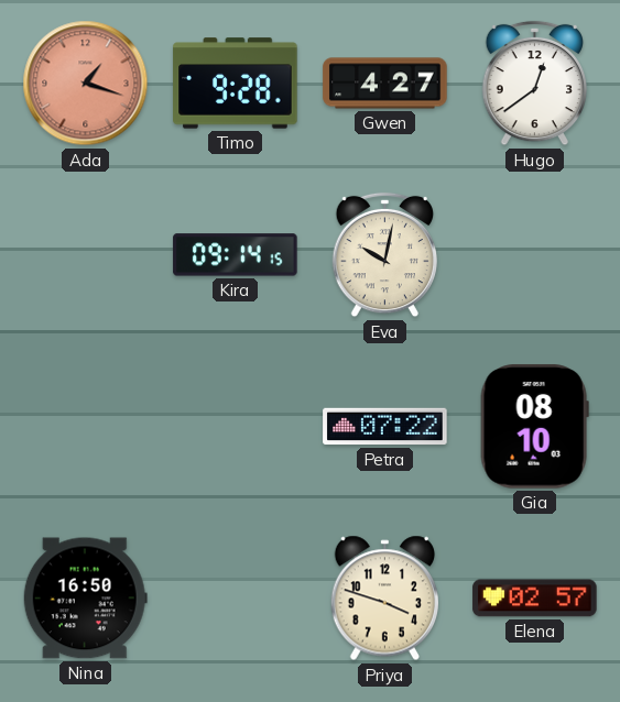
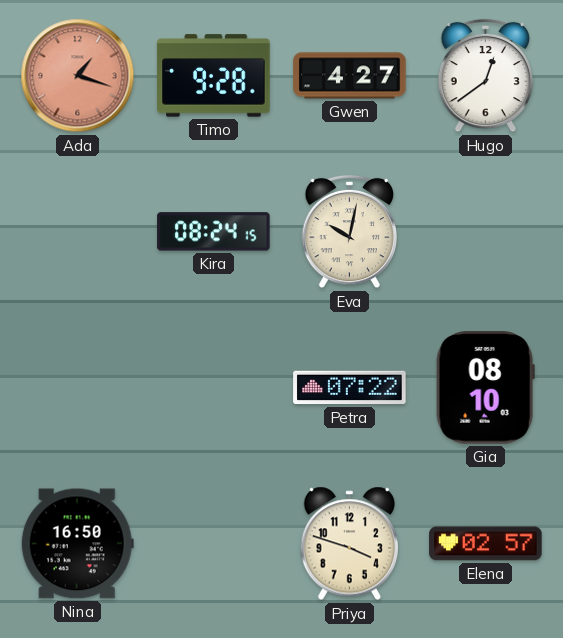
Kira: 09:14 -> 08:24 (214, 232)
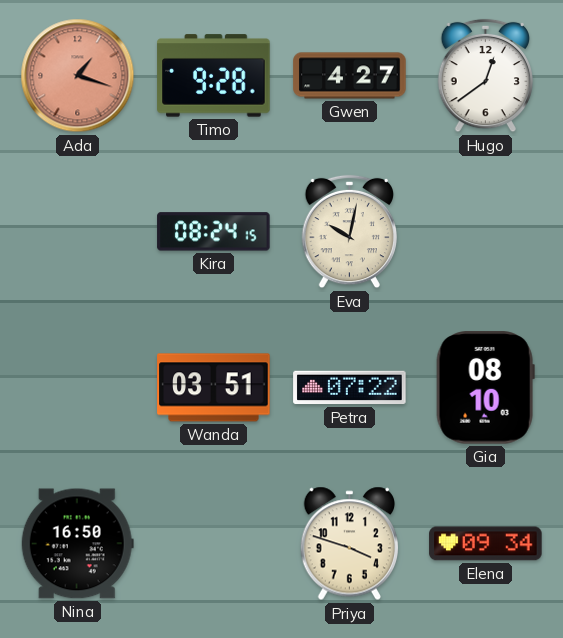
Wanda: none -> 03:51 (214, 388)
Elena: 02:57 -> 09:34 (486, 544)
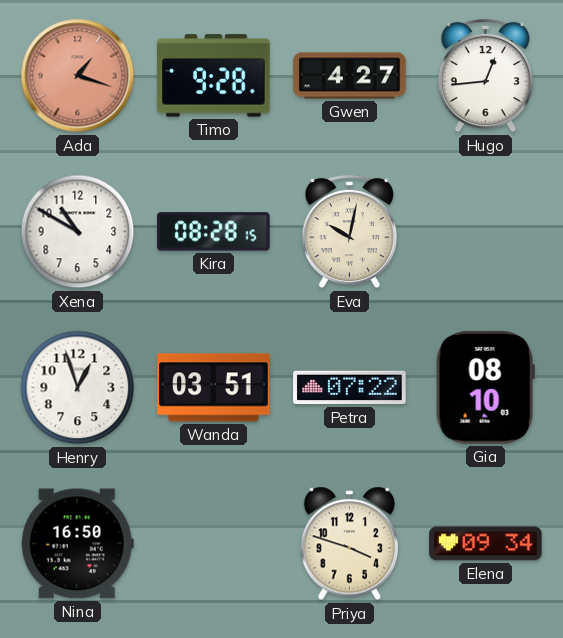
Hugo: 12:39 -> 12:44 (485, 76)
Xena: none -> 10:50 (78, 232)
Kira: 08:24 -> 08:28 (214, 232)
Henry: none -> 12:57 (78, 388)
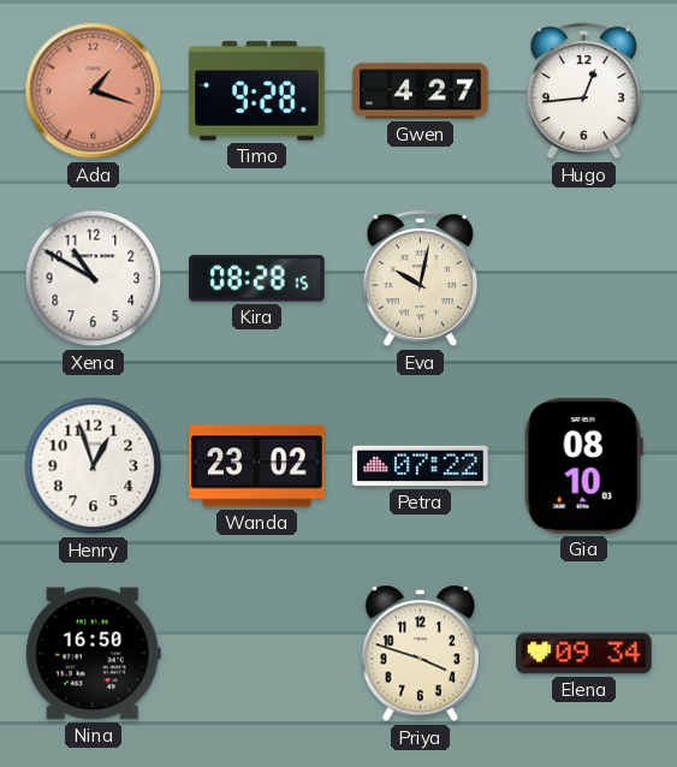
Wanda: 03:51 -> 23:02 (257, 466)
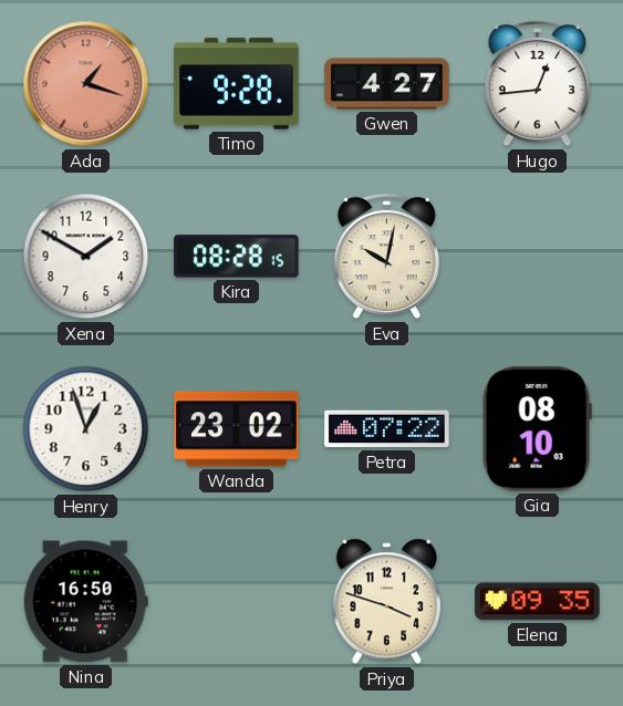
Xena: 10:50 -> 1:50 (86, 257)
Elena: 09:34 -> 09:35 (538, 602)
